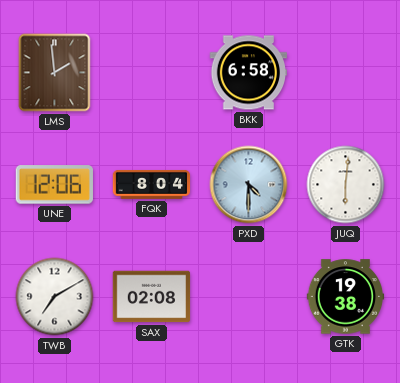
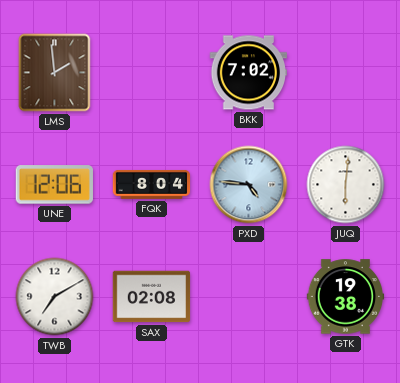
BKK: 6:58 -> 7:02 (249, 73)
PXD: 4:30 -> 4:46 (249, 185)
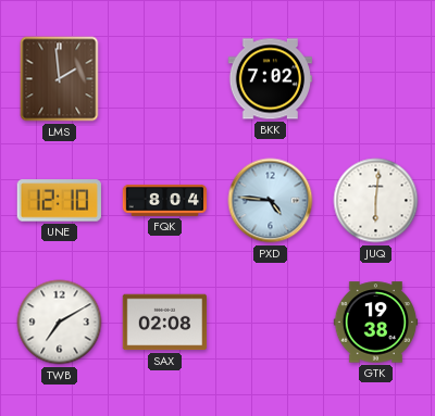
UNE: 12:06 -> 12:10 (59, 201)
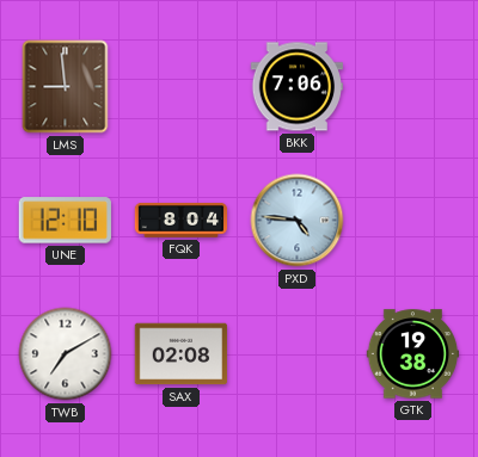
LMS: 1:59 -> 8:59 (66, 87)
BKK: 7:02 -> 7:06 (298, 87)
JUQ: 6:01 -> none (376, 201)
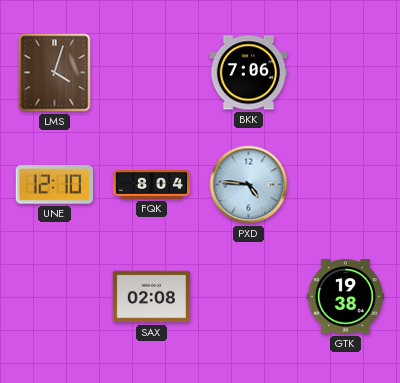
LMS: 8:59 -> 4:03 (55, 73)
TWB: 7:10 -> none (66, 354)
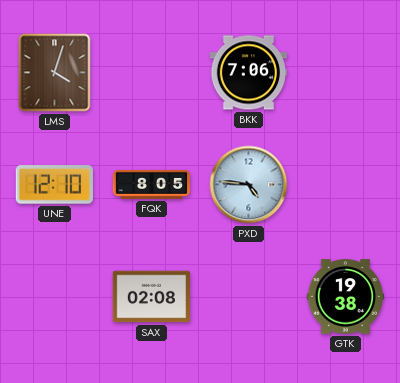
FQK: 8:04 -> 8:05 (152, 185)
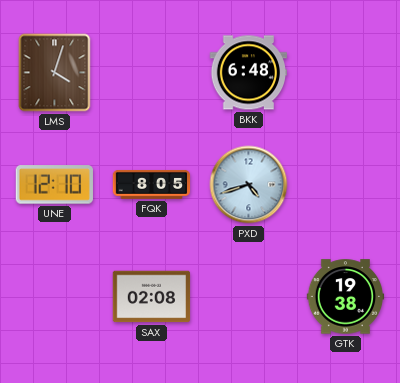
BKK: 7:06 -> 6:48 (249, 73)
PXD: 4:46 -> 4:42 (249, 185)
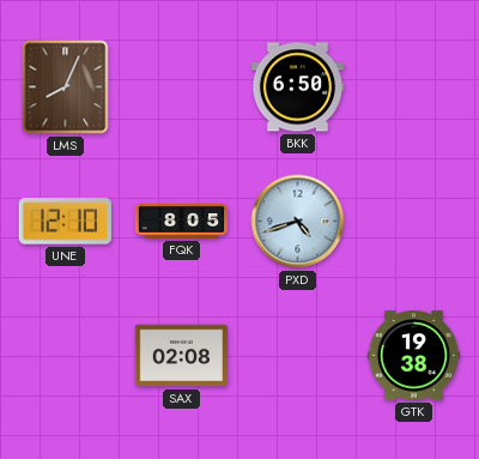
LMS: 4:03 -> 8:04 (66, 87)
BKK: 6:48 -> 6:50 (298, 87)
